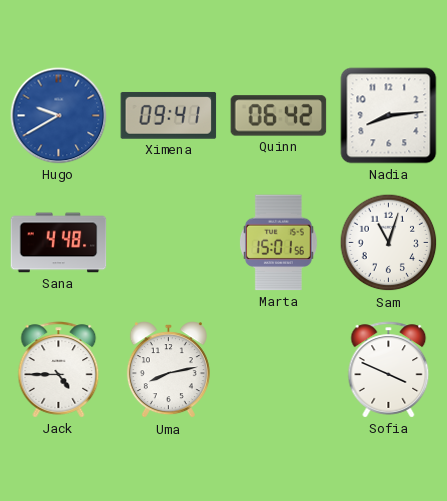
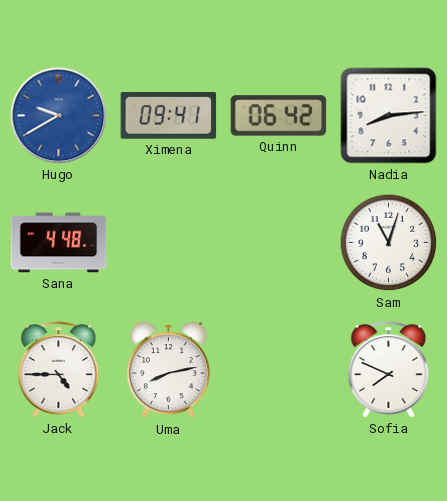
Marta: 15:01 -> none (278, 243)
Sofia: 3:49 -> 7:49 (389, 370)
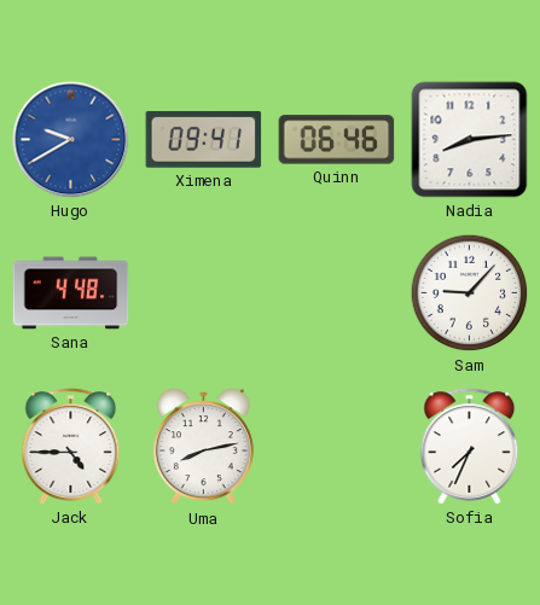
Quinn: 06:42 -> 06:46 (337, 140)
Sam: 11:03 -> 9:07 (470, 293)
Sofia: 7:49 -> 7:34 (470, 447)
